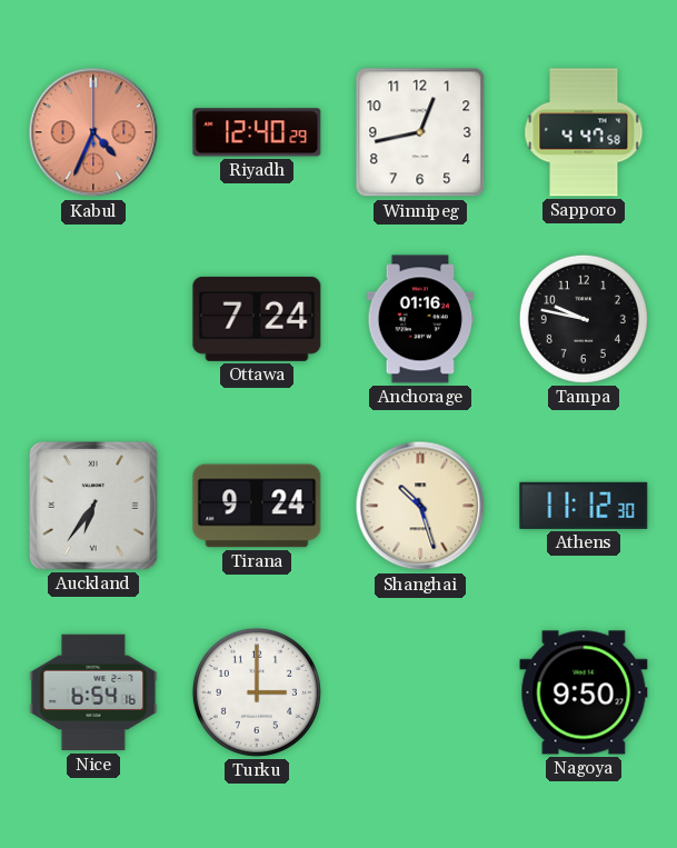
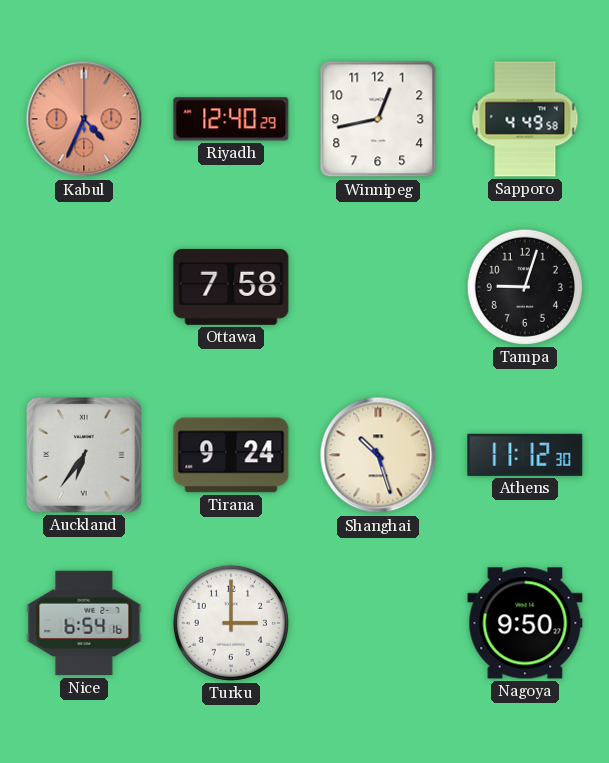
Sapporo: 4:47 -> 4:49 (525, 119)
Ottawa: 7:24 -> 7:58 (231, 287)
Anchorage: 01:16 -> none (420, 319)
Tampa: 9:47 -> 9:03 (525, 287)
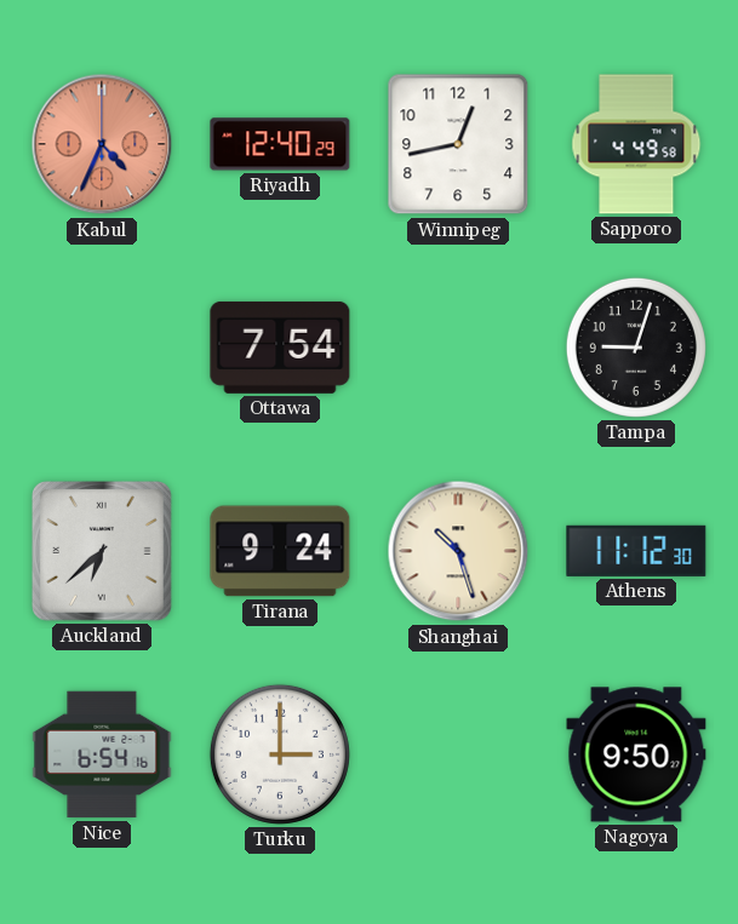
Ottawa: 7:58 -> 7:54 (280, 348)
Auckland: 6:36 -> 6:38 (102, 551)
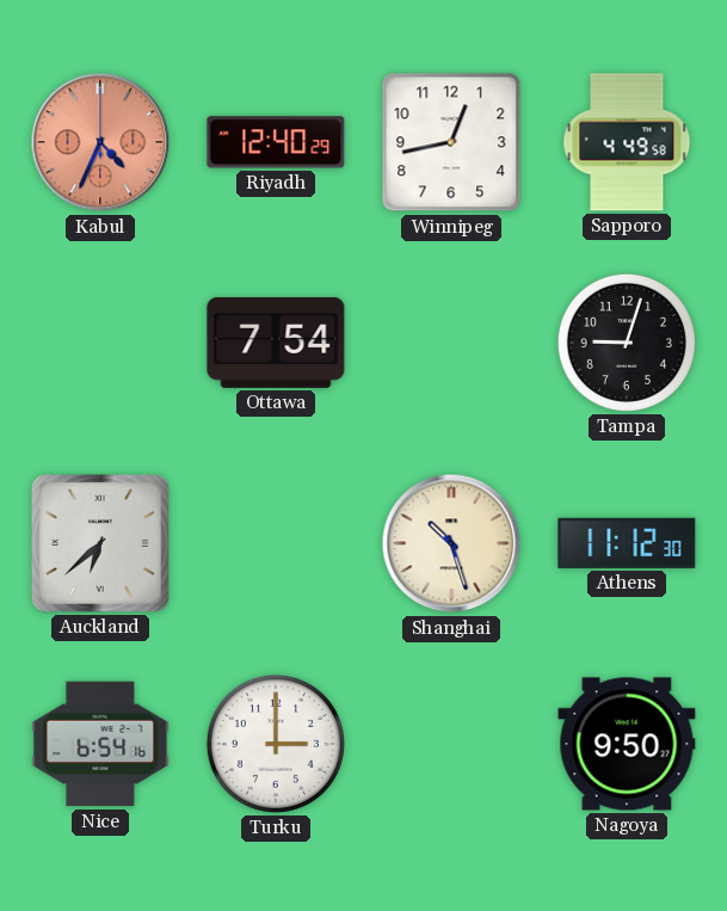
Tirana: 9:24 -> none (280, 551)
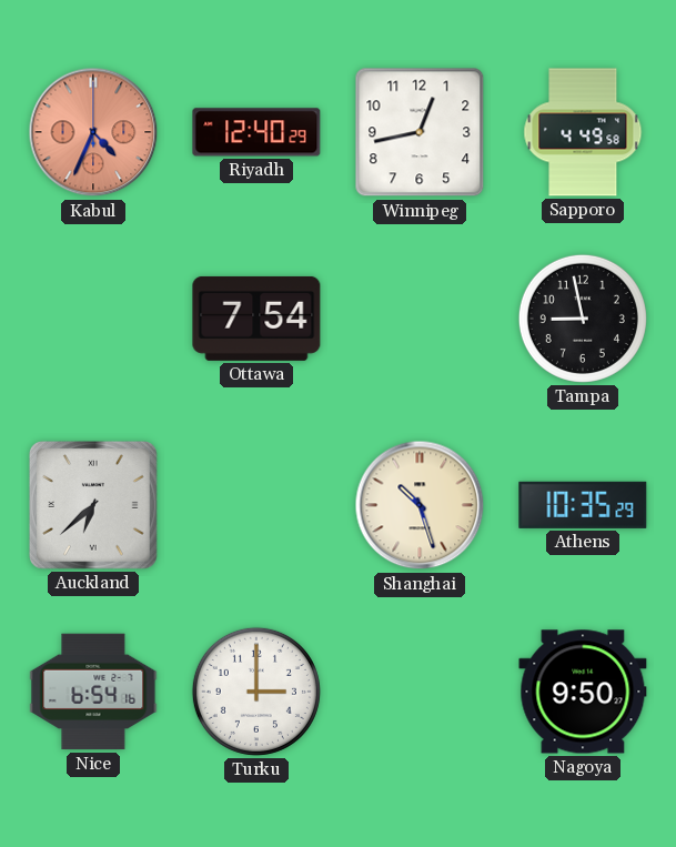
Tampa: 9:03 -> 8:58 (583, 319)
Athens: 11:12 -> 10:35 (583, 505)
